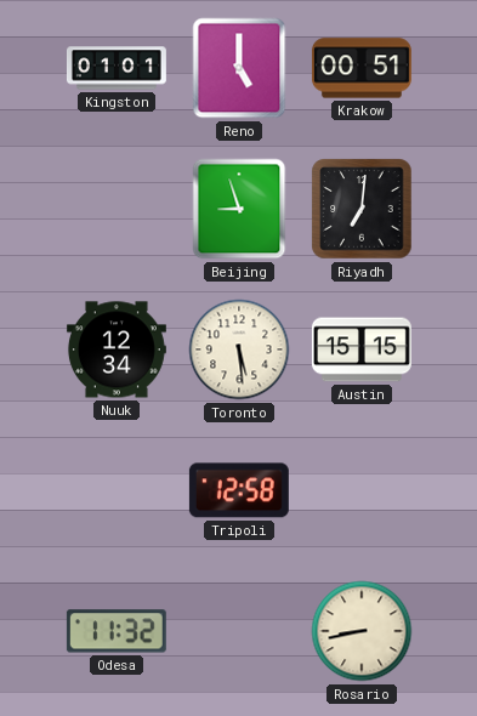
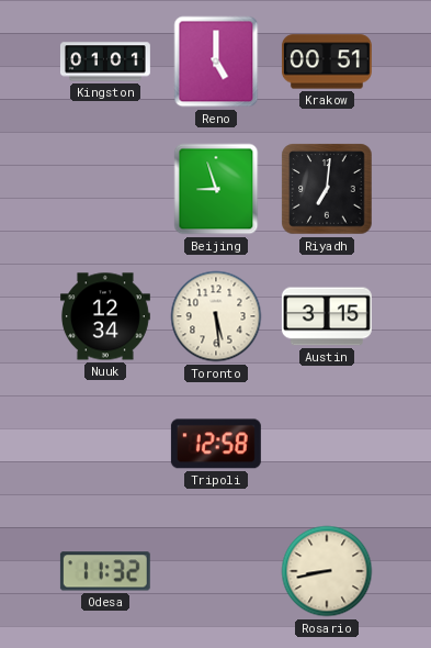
Austin: 15:15 -> 3:15 (327, 316)
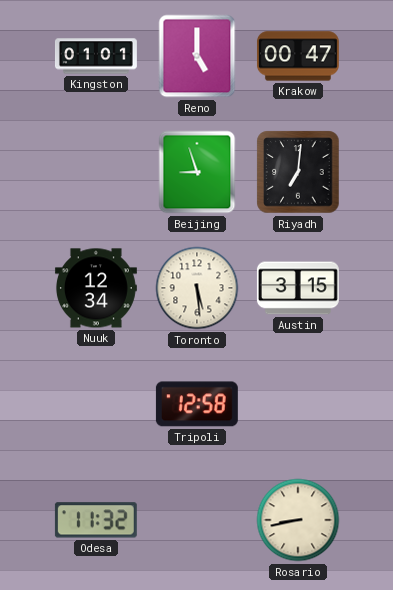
Krakow: 00:51 -> 00:47 (298, 56)
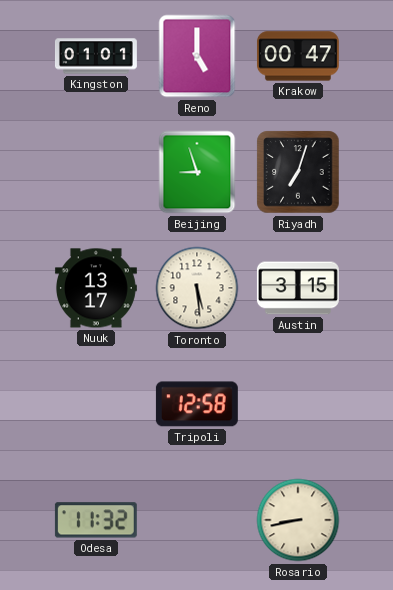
Riyadh: 7:01 -> 7:03 (298, 172)
Nuuk: 12:34 -> 13:17 (96, 288)
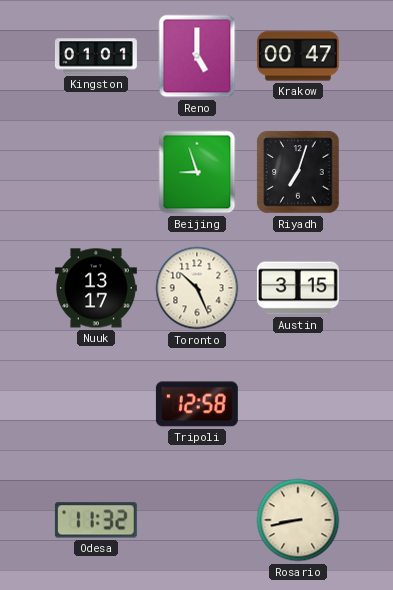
Toronto: 5:29 -> 10:26 (197, 288)
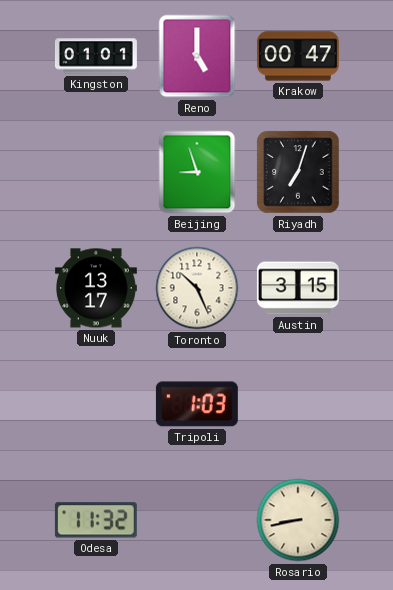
Tripoli: 12:58 -> 1:03 (197, 404)
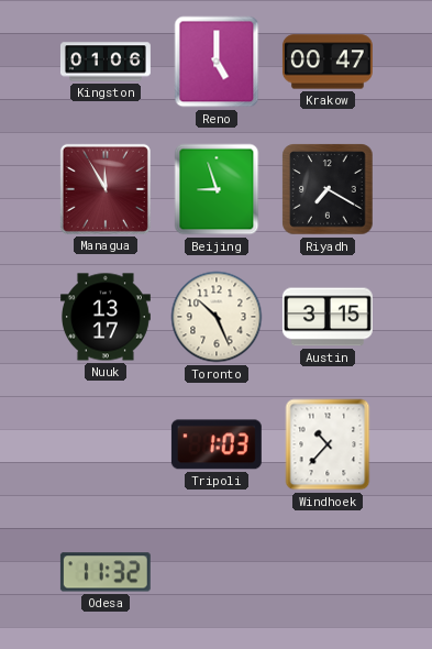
Kingston: 01:01 -> 01:06 (106, 62)
Managua: none -> 11:55 (106, 189)
Riyadh: 7:03 -> 7:20 (328, 189)
Windhoek: none -> 10:37 (328, 444)
Rosario: 8:43 -> none (298, 520)
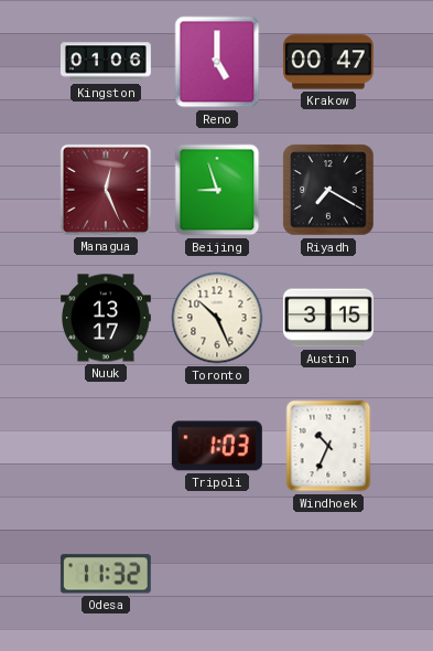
Managua: 11:55 -> 12:26 (106, 190)
Windhoek: 10:37 -> 10:34 (328, 446)
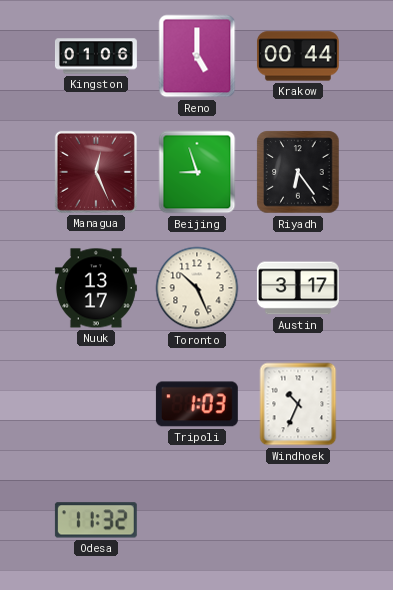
Krakow: 00:47 -> 00:44 (298, 56)
Riyadh: 7:20 -> 6:24 (298, 172)
Austin: 3:15 -> 3:17 (298, 288)
